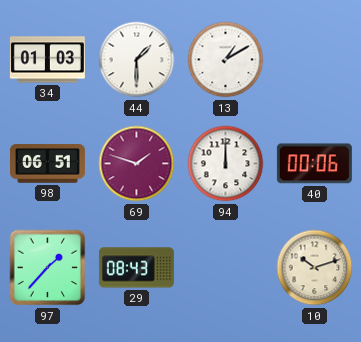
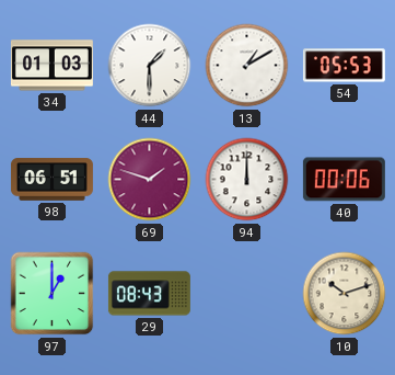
54: none -> 05:53 (344, 66)
97: 1:37 -> 1:00 (53, 294)
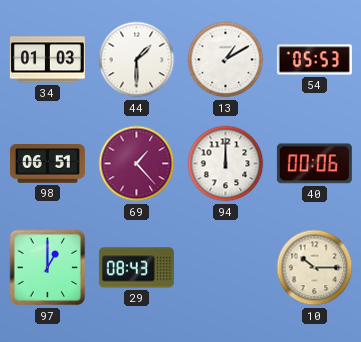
69: 1:48 -> 1:23 (137, 164)
10: 10:12 -> 10:15 (315, 268)
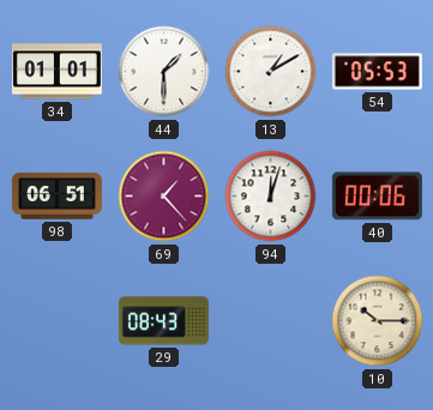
34: 01:03 -> 01:01 (56, 72)
94: 12:00 -> 12:03 (271, 197)
97: 1:00 -> none (48, 268)
